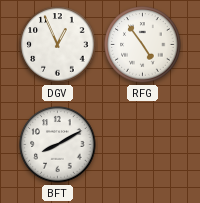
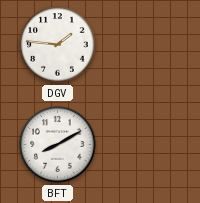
DGV: 12:56 -> 1:46 (58, 45)
RFG: 4:54 -> none (143, 45)
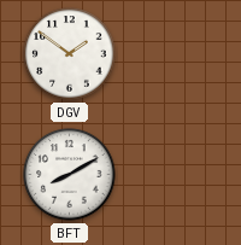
DGV: 1:46 -> 1:51 (70, 54)
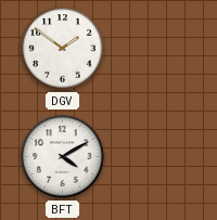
BFT: 8:10 -> 4:10 (63, 157)
